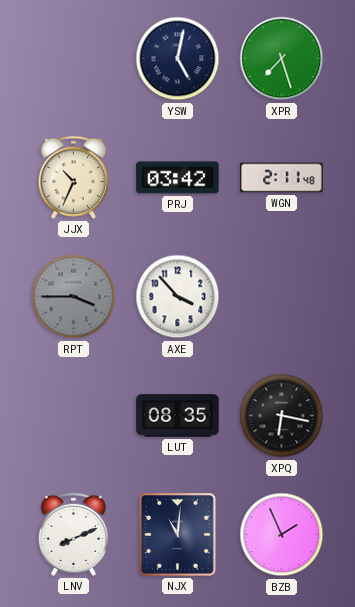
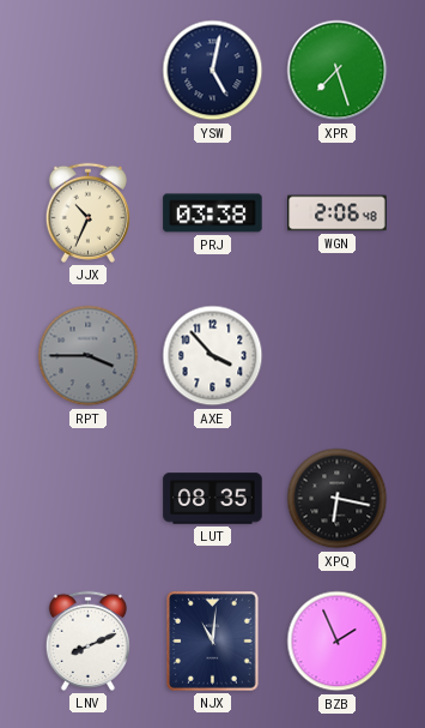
PRJ: 03:42 -> 03:38 (213, 213)
WGN: 2:11 -> 2:06 (338, 213)
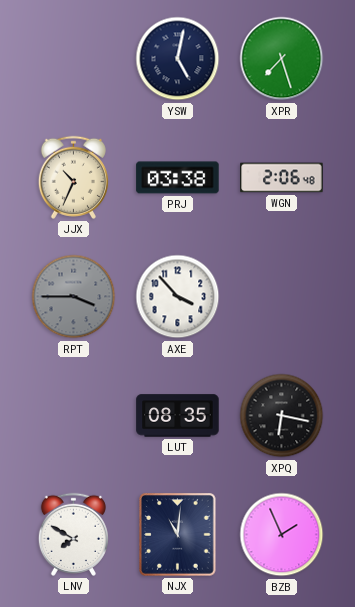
LNV: 8:11 -> 7:50 (73, 534)
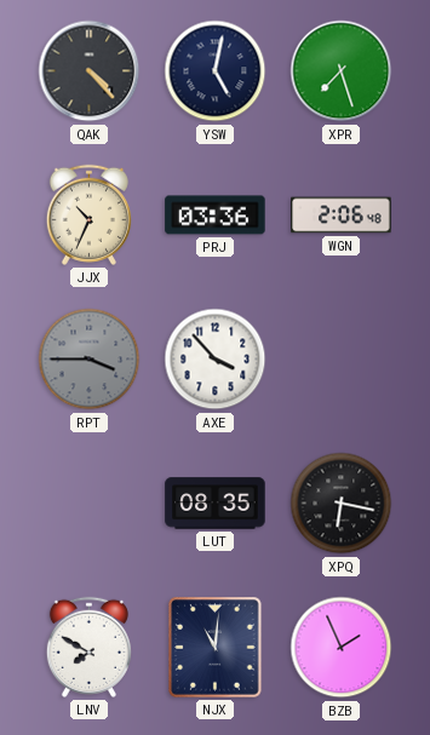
QAK: none -> 4:23 (90, 71)
PRJ: 03:38 -> 03:36 (216, 216)
